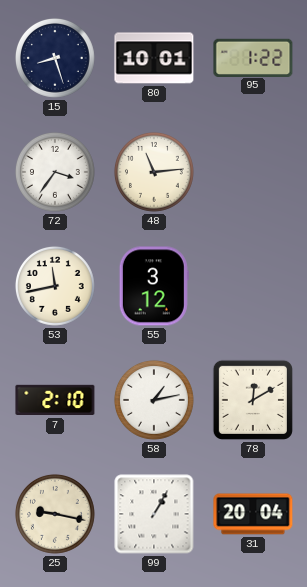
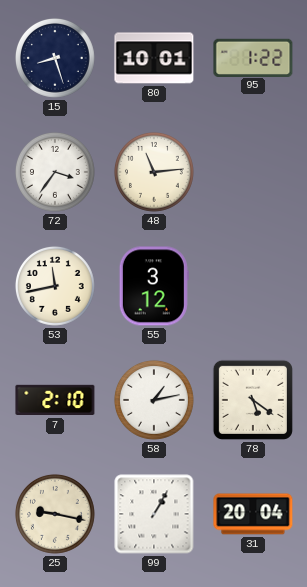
78: 12:10 -> 5:21 (253, 400)
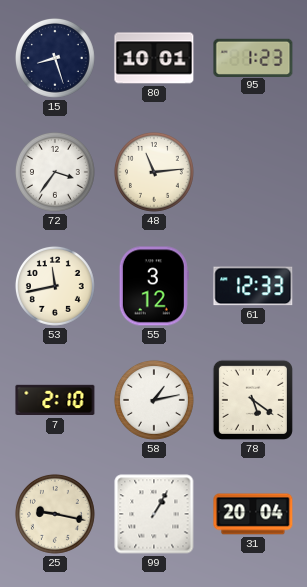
95: 1:22 -> 1:23 (253, 57)
61: none -> 12:33 (253, 286)
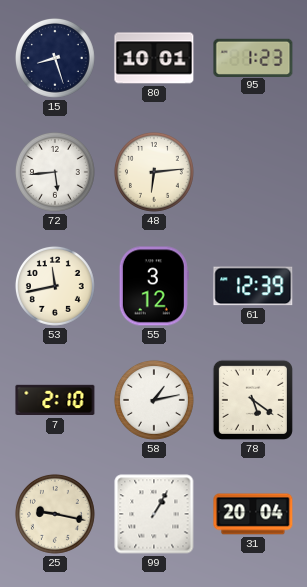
72: 3:36 -> 5:44 (55, 172)
48: 11:14 -> 6:14 (154, 172)
61: 12:33 -> 12:39 (253, 286)
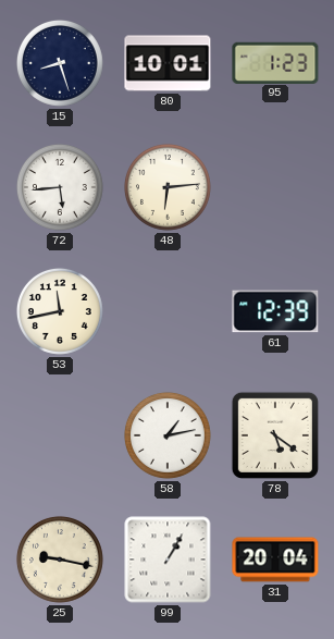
55: 3:12 -> none (154, 286)
7: 2:10 -> none (55, 400)
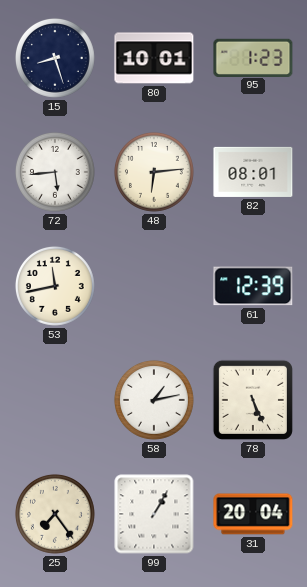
82: none -> 08:01 (253, 172)
78: 5:21 -> 5:26 (253, 400)
25: 9:17 -> 7:24 (55, 514)
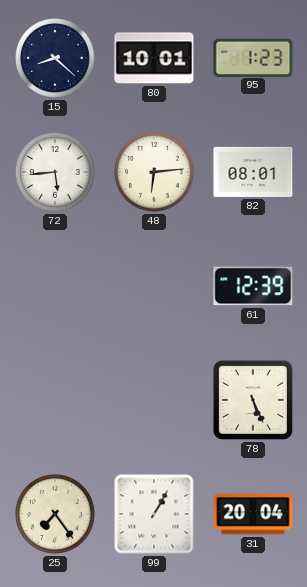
15: 8:27 -> 8:22 (55, 58)
53: 11:43 -> none (55, 286)
58: 1:13 -> none (154, 400)
